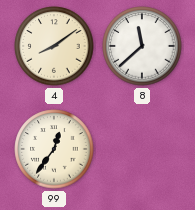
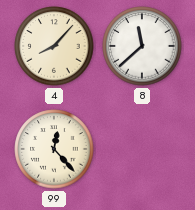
4: 8:09 -> 8:07 (54, 46)
99: 12:36 -> 12:23 (54, 149)
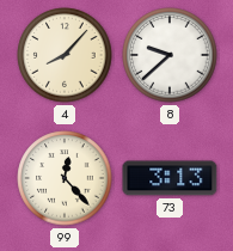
8: 11:38 -> 9:38 (170, 55)
73: none -> 3:13 (170, 178)
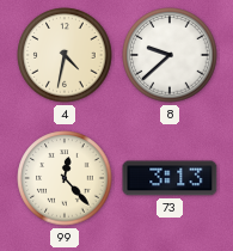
4: 8:07 -> 4:32 (65, 55)
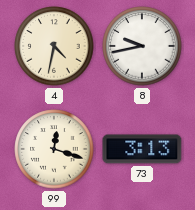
8: 9:38 -> 9:43 (142, 46)
99: 12:23 -> 12:18 (54, 149)
